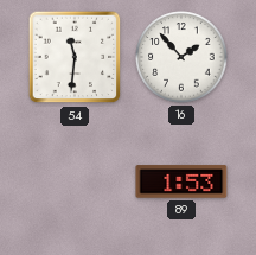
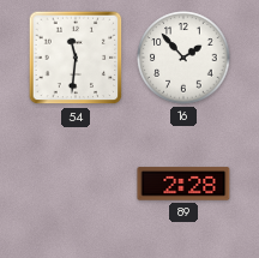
89: 1:53 -> 2:28 (183, 184)
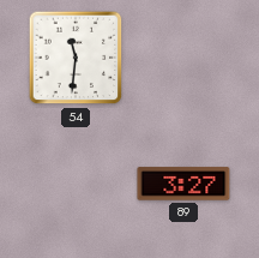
16: 1:53 -> none (183, 58)
89: 2:28 -> 3:27 (183, 184)
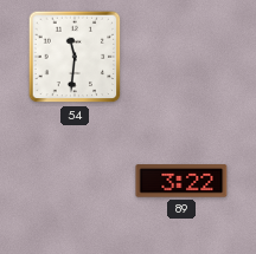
89: 3:27 -> 3:22 (181, 181)
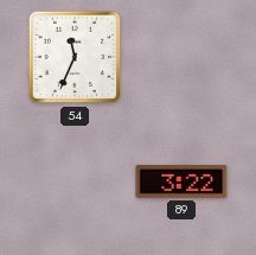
54: 11:31 -> 11:34 (75, 57)
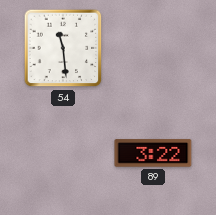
54: 11:34 -> 11:29 (63, 48)
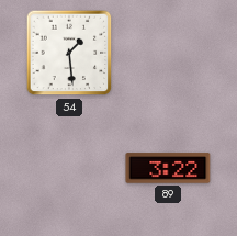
54: 11:29 -> 1:29 (69, 53)
